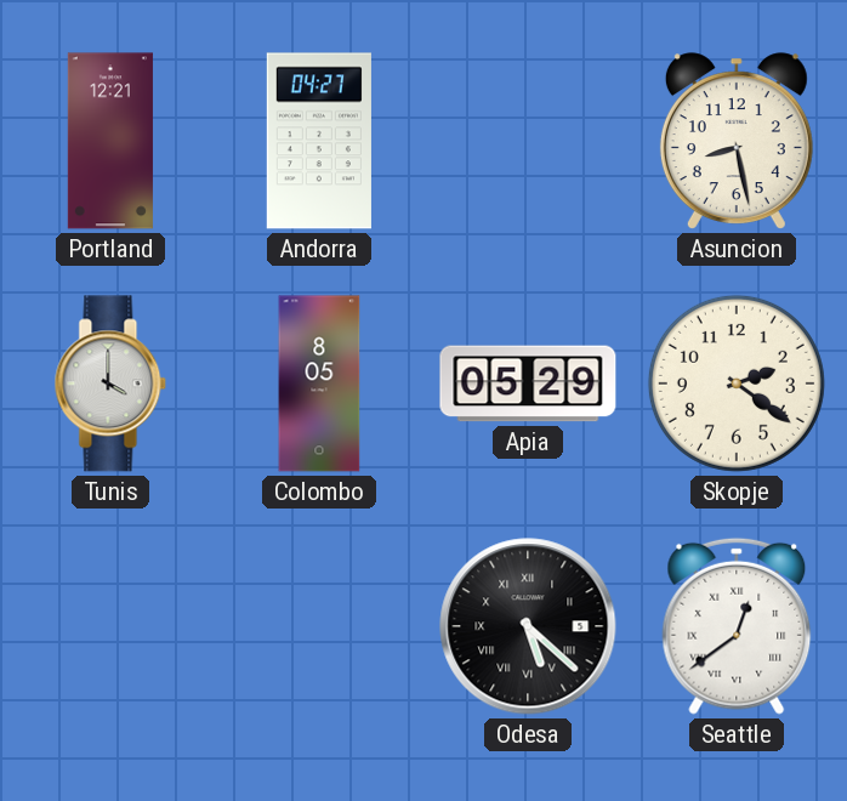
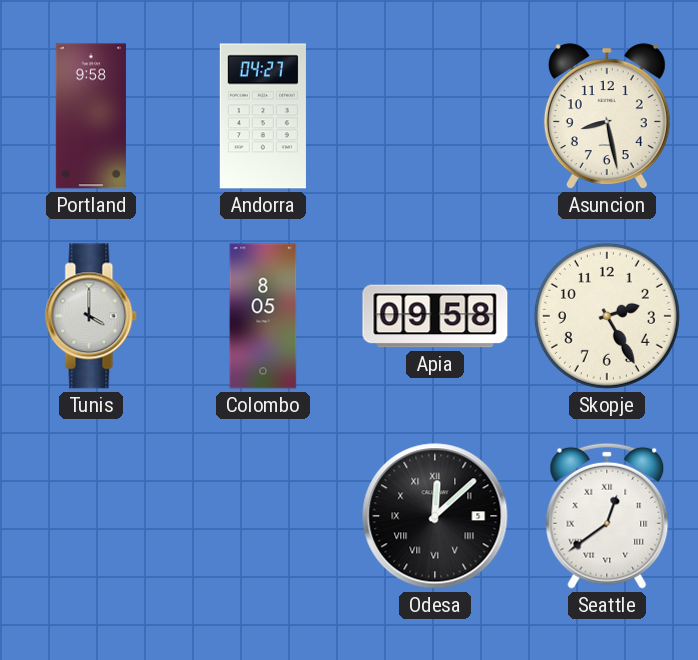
Portland: 12:21 -> 9:58 (91, 116)
Apia: 05:29 -> 09:58 (435, 316)
Skopje: 2:21 -> 2:25 (607, 316)
Odesa: 5:22 -> 12:08 (435, 516)
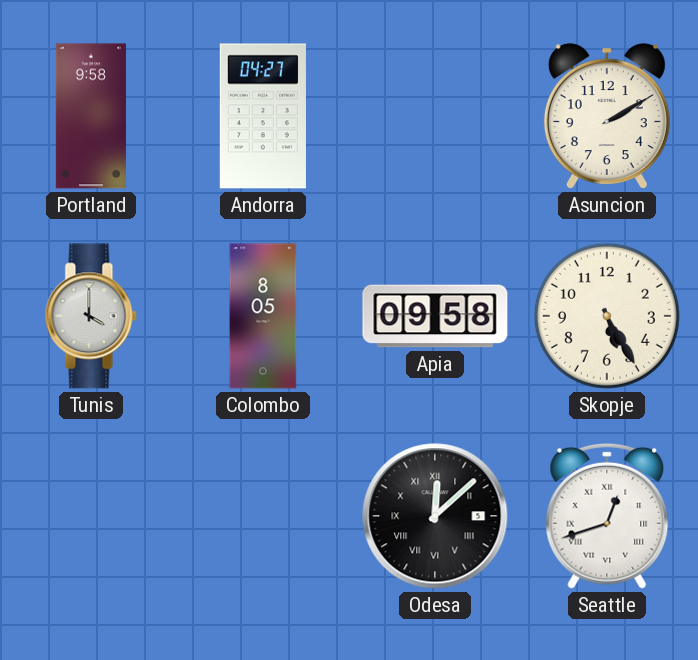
Asuncion: 8:28 -> 2:10 (607, 116)
Skopje: 2:25 -> 5:25 (607, 316)
Seattle: 12:39 -> 12:42 (607, 516)
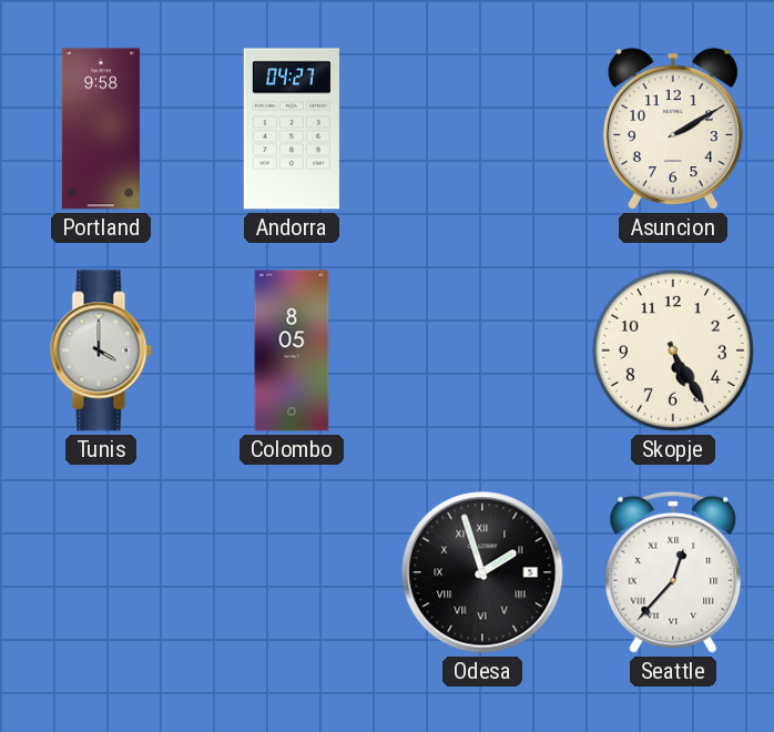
Apia: 09:58 -> none (435, 316)
Odesa: 12:08 -> 1:57 (482, 572)
Seattle: 12:42 -> 12:37 (673, 572)
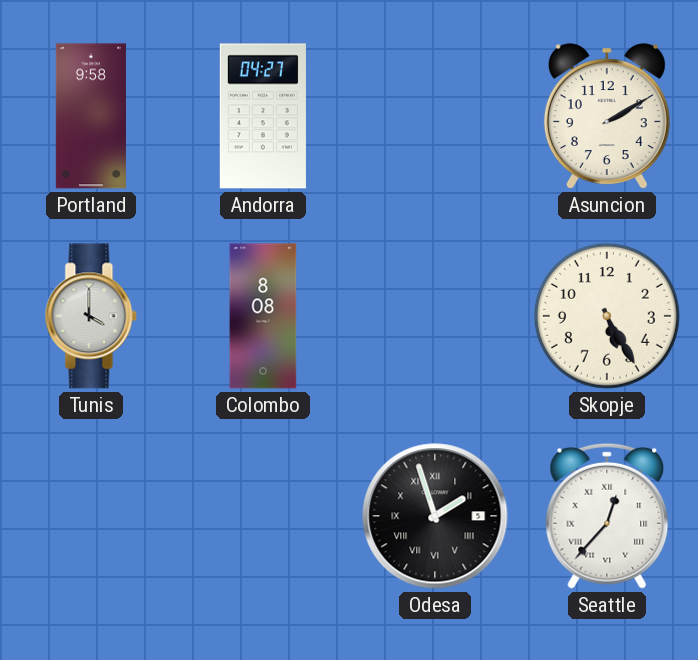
Colombo: 8:05 -> 8:08 (263, 316)
